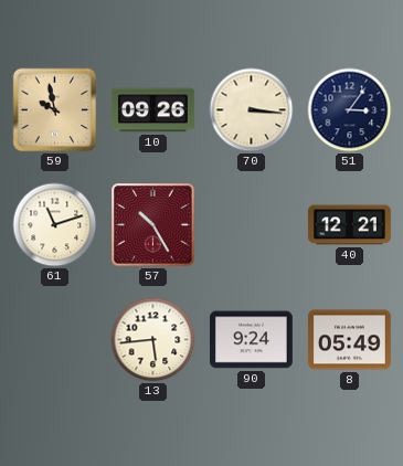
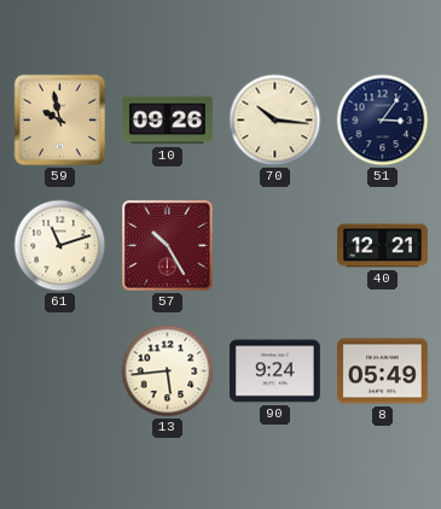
70: 3:16 -> 10:16 (275, 121)
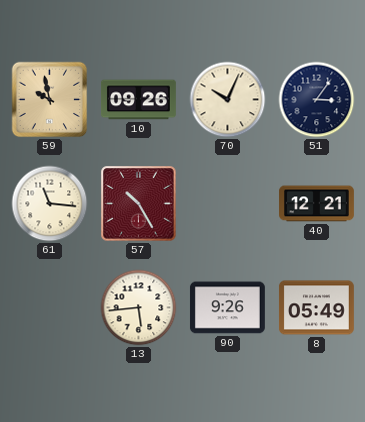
70: 10:16 -> 10:04 (228, 100)
61: 11:12 -> 11:16 (50, 204)
90: 9:24 -> 9:26 (227, 308)
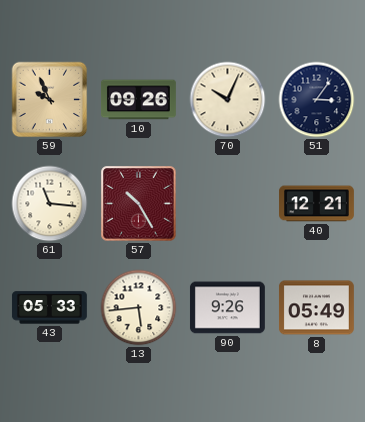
59: 9:58 -> 9:56 (50, 100)
43: none -> 05:33 (49, 308)
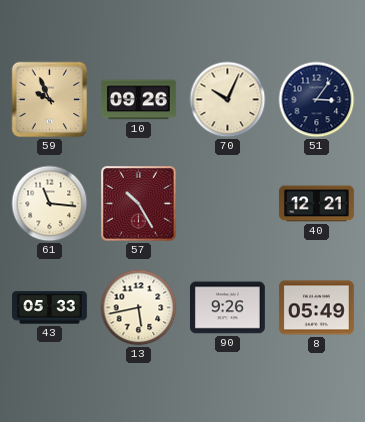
13: 5:44 -> 5:43 (139, 308)
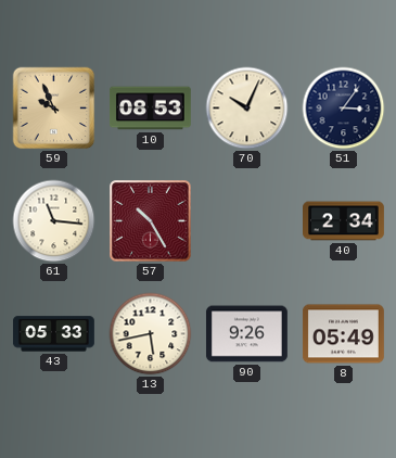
10: 09:26 -> 08:53 (151, 109)
40: 12:21 -> 2:34 (344, 221)
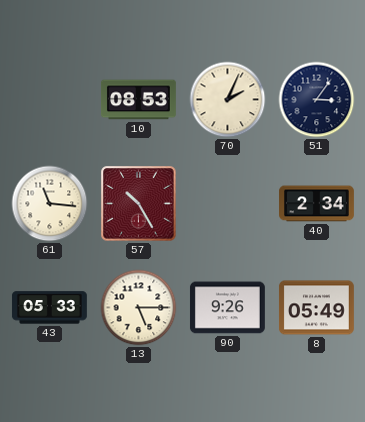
59: 9:56 -> none (54, 109)
70: 10:04 -> 2:04 (228, 100)
13: 5:43 -> 5:15 (139, 308)
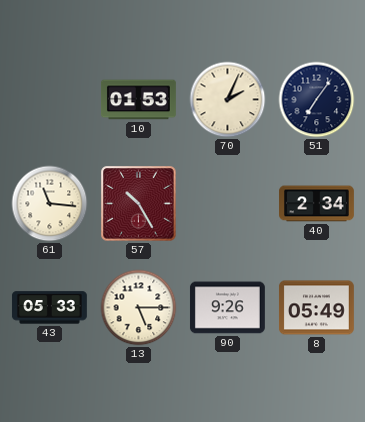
10: 08:53 -> 01:53 (139, 100)
51: 3:06 -> 7:06 (317, 100)
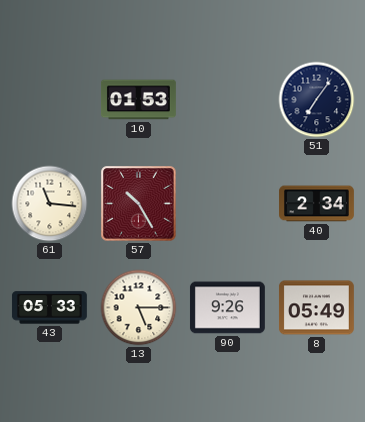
70: 2:04 -> none (228, 100)
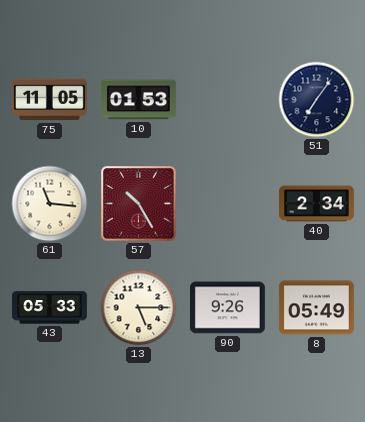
75: none -> 11:05 (49, 100)
